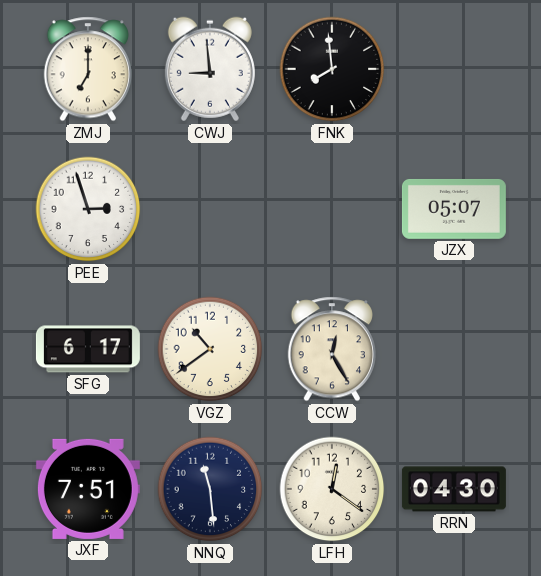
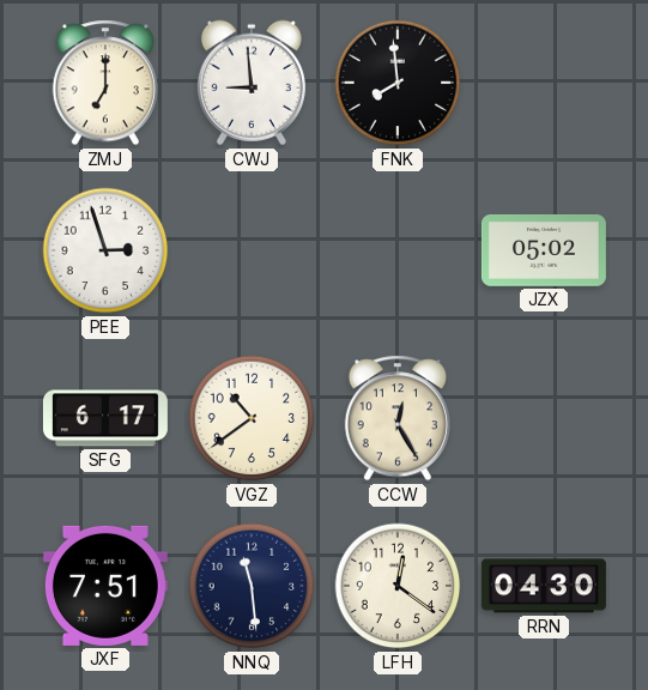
JZX: 05:07 -> 05:02 (544, 250)
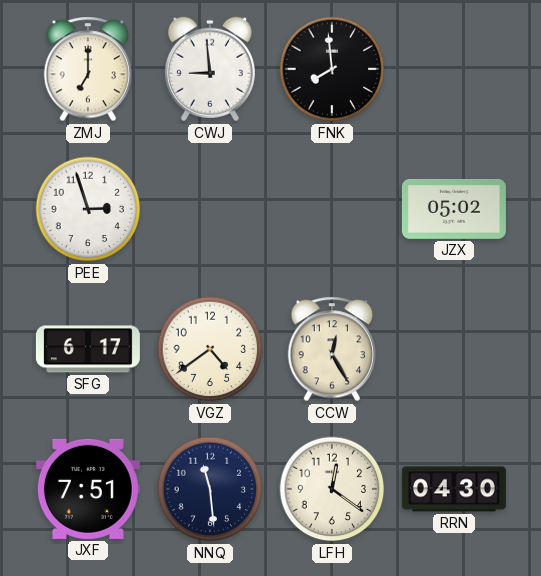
VGZ: 10:39 -> 4:39 (210, 349)
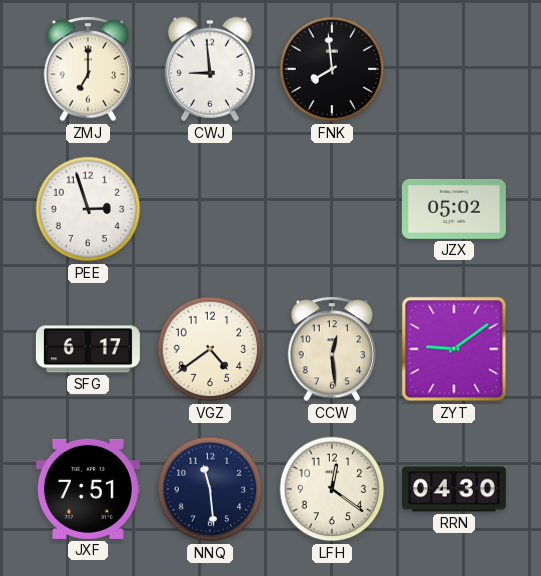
CCW: 12:25 -> 12:29 (331, 349)
ZYT: none -> 9:09 (454, 349)
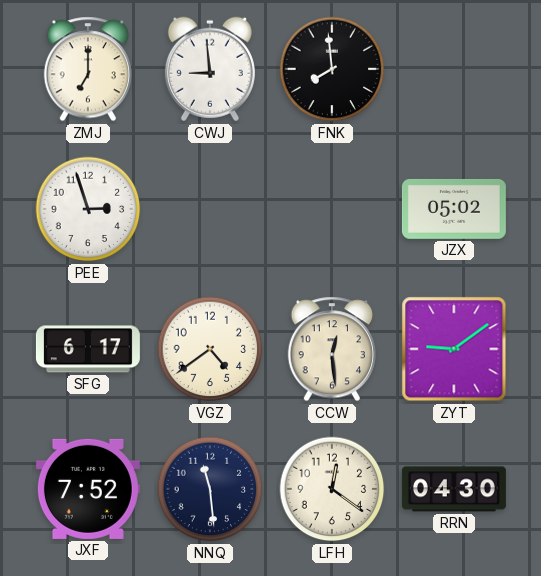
JXF: 7:51 -> 7:52 (88, 489)
